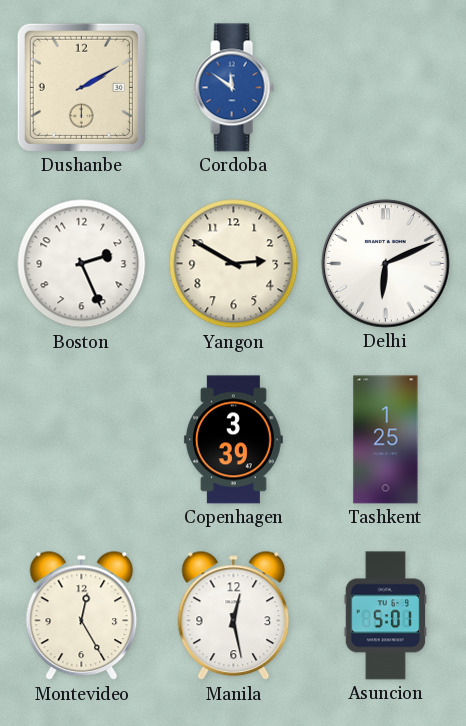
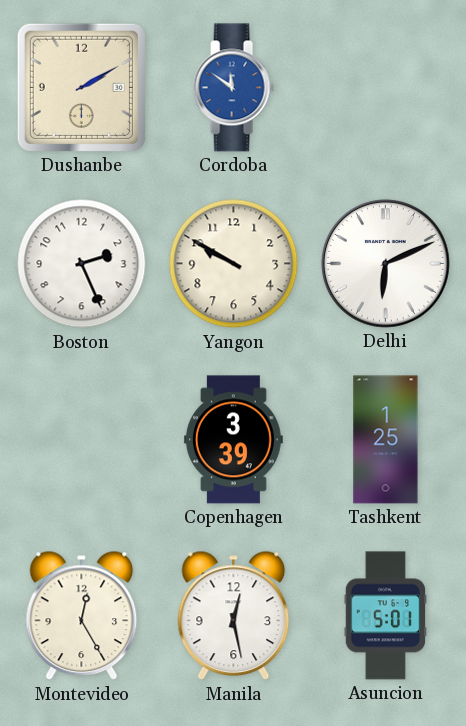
Yangon: 2:50 -> 9:50 (234, 264)
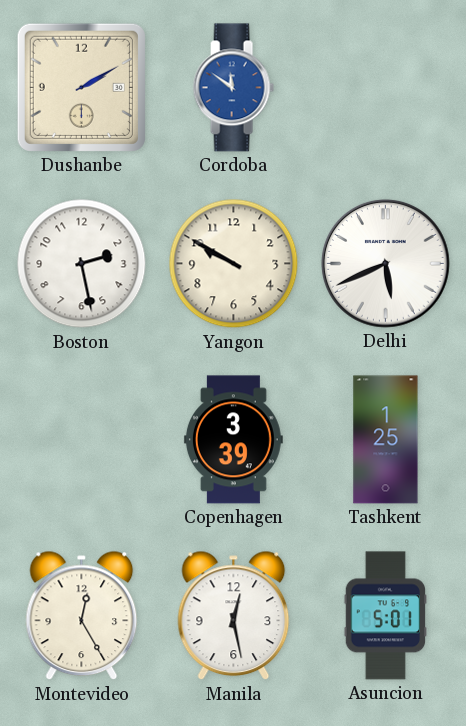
Boston: 2:26 -> 2:28 (82, 264)
Delhi: 6:11 -> 5:41 (385, 263)
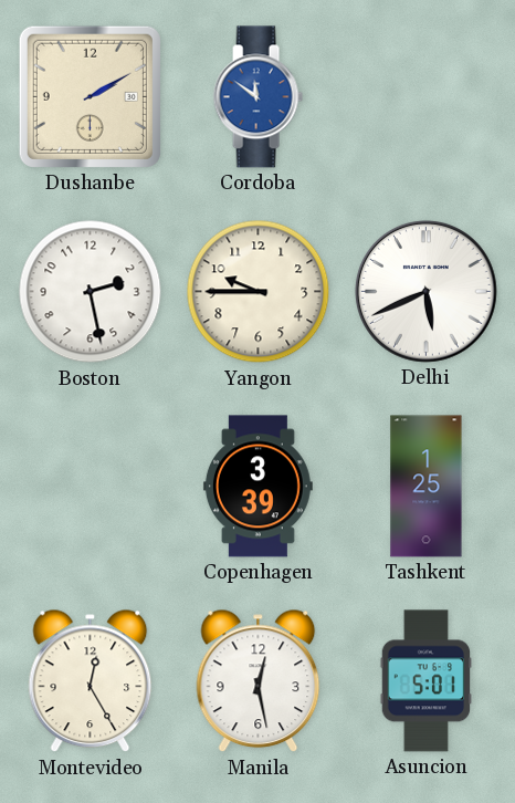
Yangon: 9:50 -> 9:45 (259, 292)
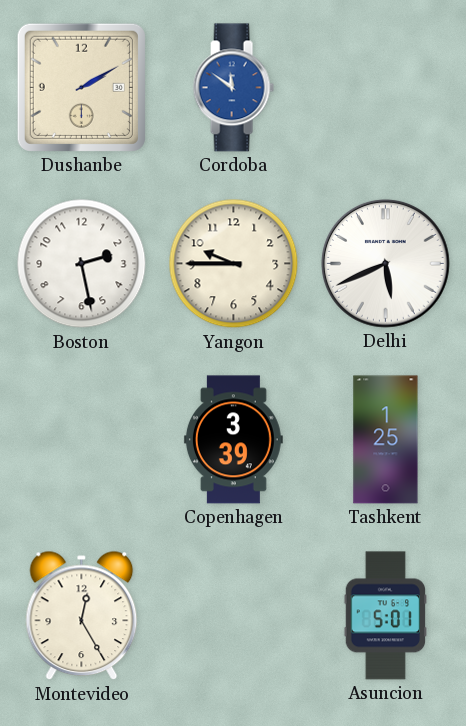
Manila: 12:28 -> none (259, 681)
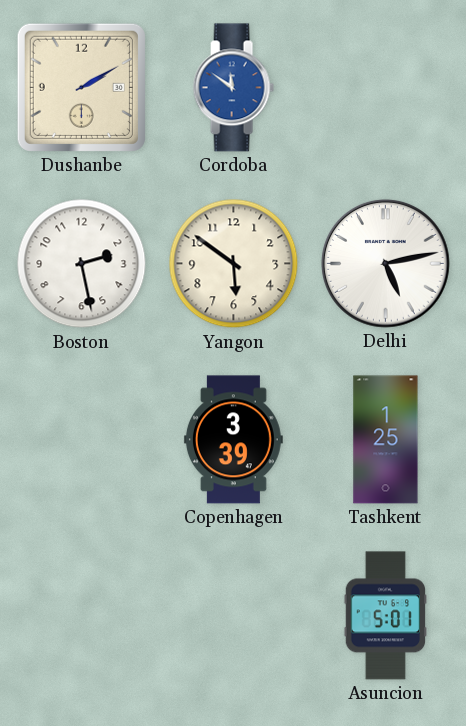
Yangon: 9:45 -> 5:51 (234, 264)
Delhi: 5:41 -> 5:13 (385, 263)
Montevideo: 12:25 -> none (82, 616)
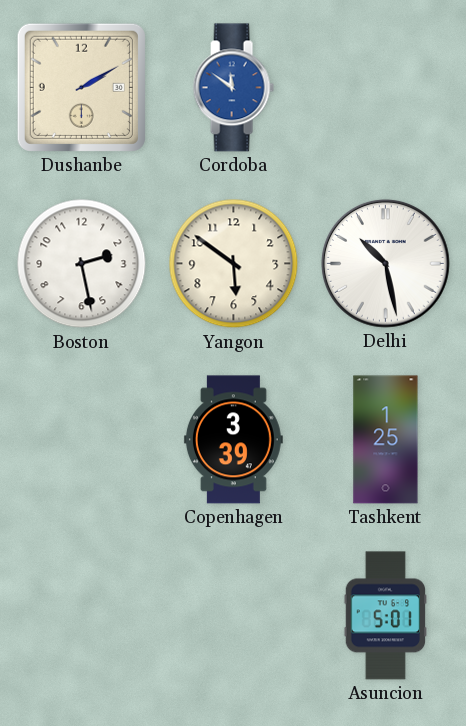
Delhi: 5:13 -> 10:28 (385, 263)
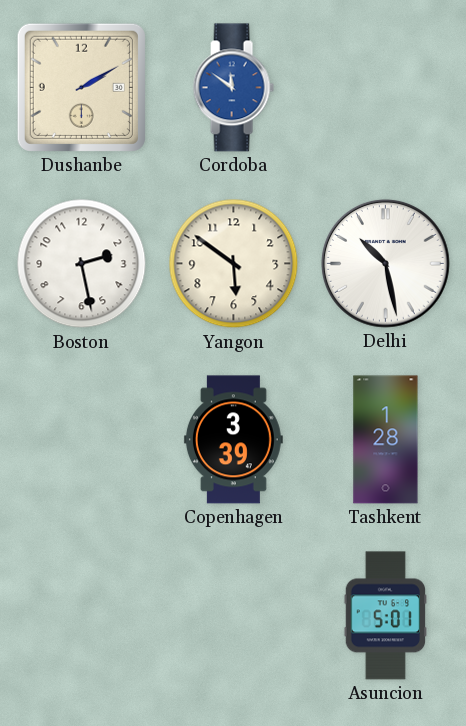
Tashkent: 1:25 -> 1:28 (386, 440)
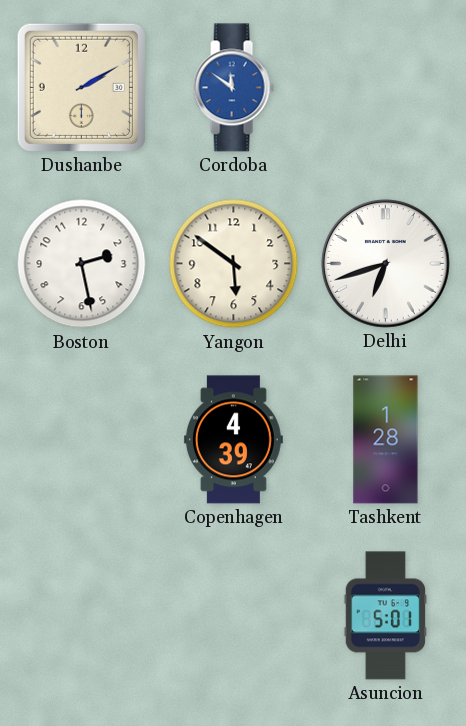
Delhi: 10:28 -> 6:42 (385, 263)
Copenhagen: 3:39 -> 4:39 (233, 440)
